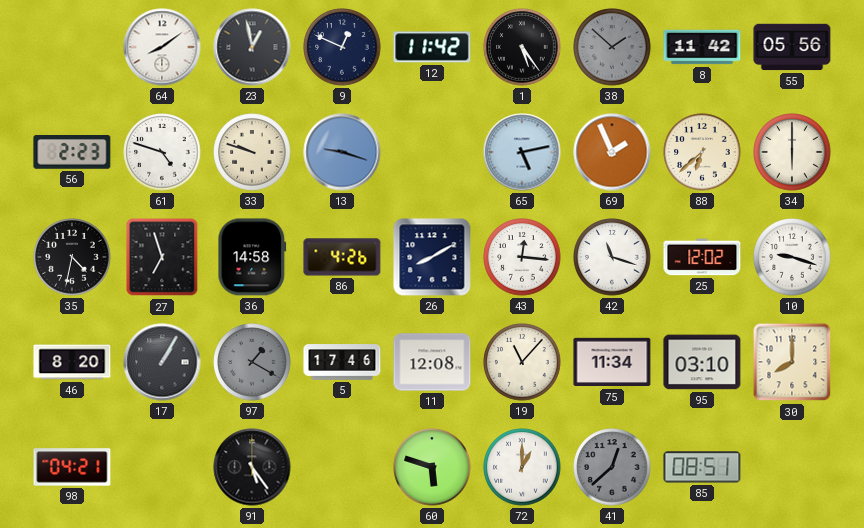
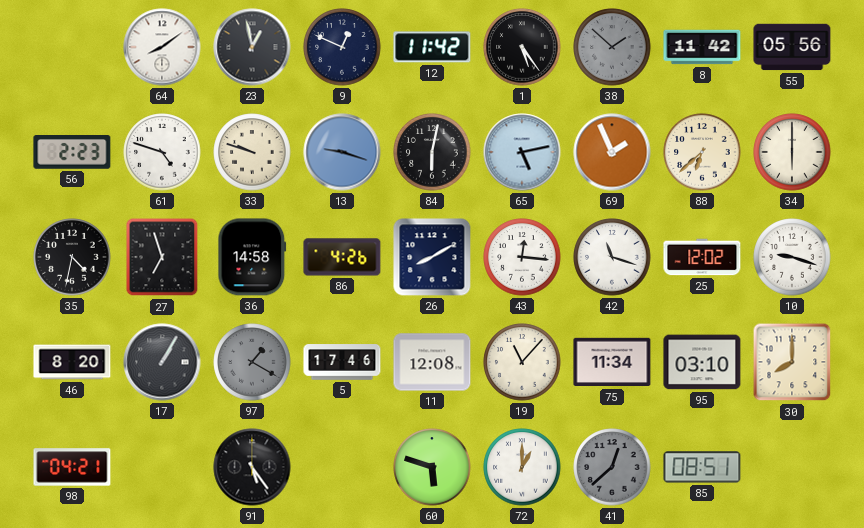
84: none -> 6:02 (432, 152)
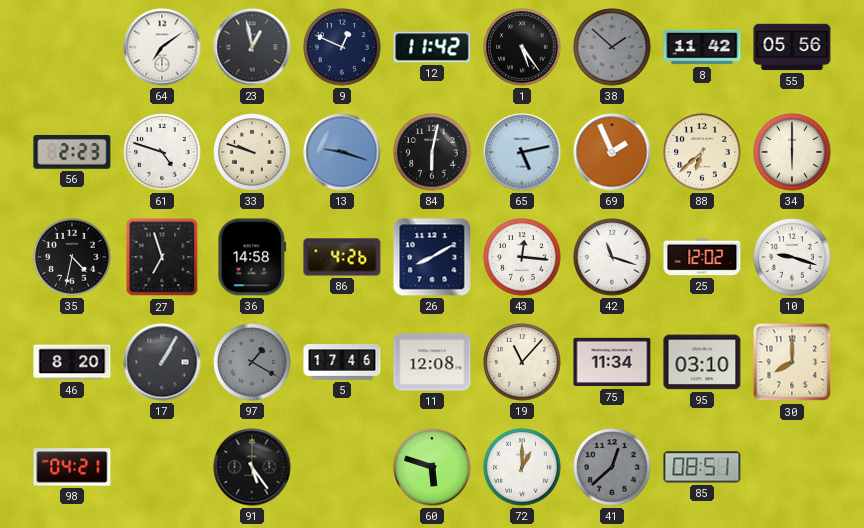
64: 8:09 -> 7:09 (162, 47)
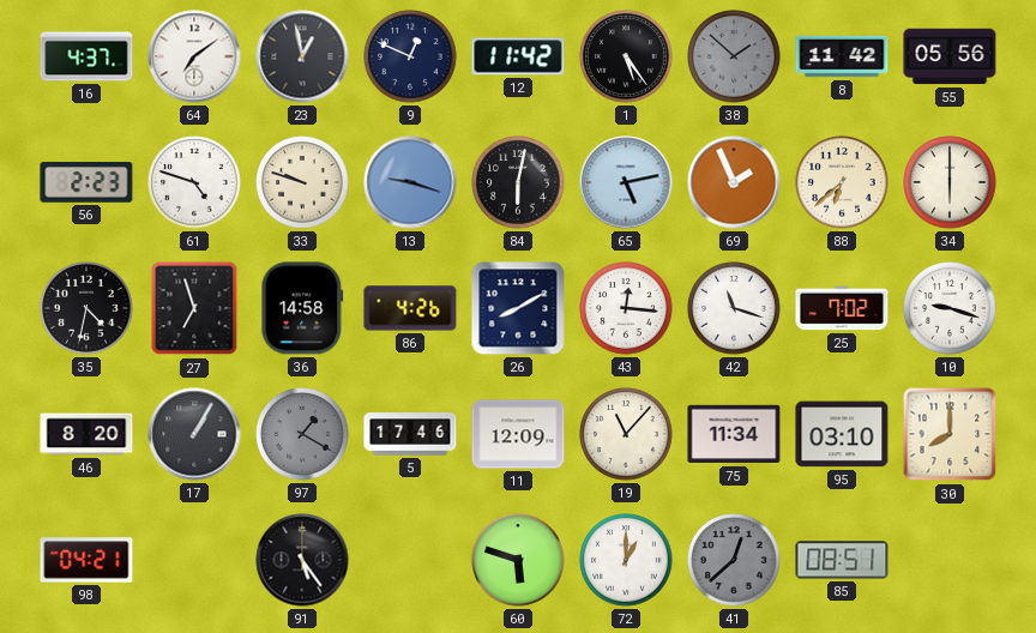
16: none -> 4:37 (86, 56)
25: 12:02 -> 7:02 (842, 308)
11: 12:08 -> 12:09 (518, 434)
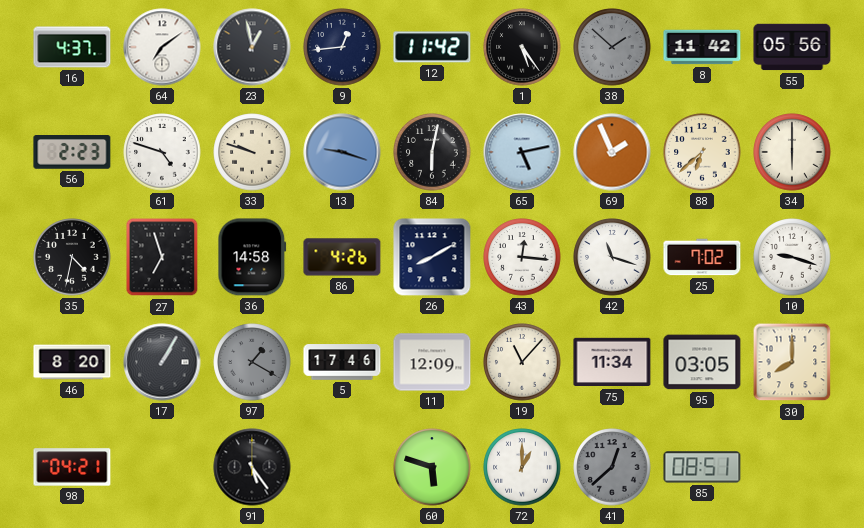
9: 12:49 -> 12:44 (342, 47)
95: 03:10 -> 03:05 (702, 362)
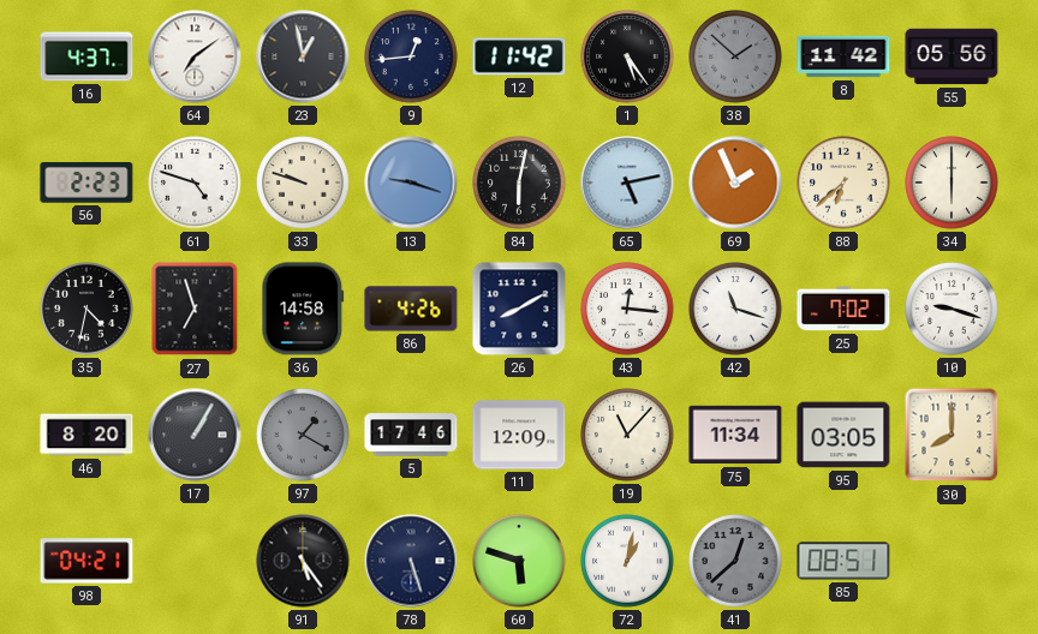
78: none -> 5:27 (411, 561)
72: 1:00 -> 1:02 (627, 561)
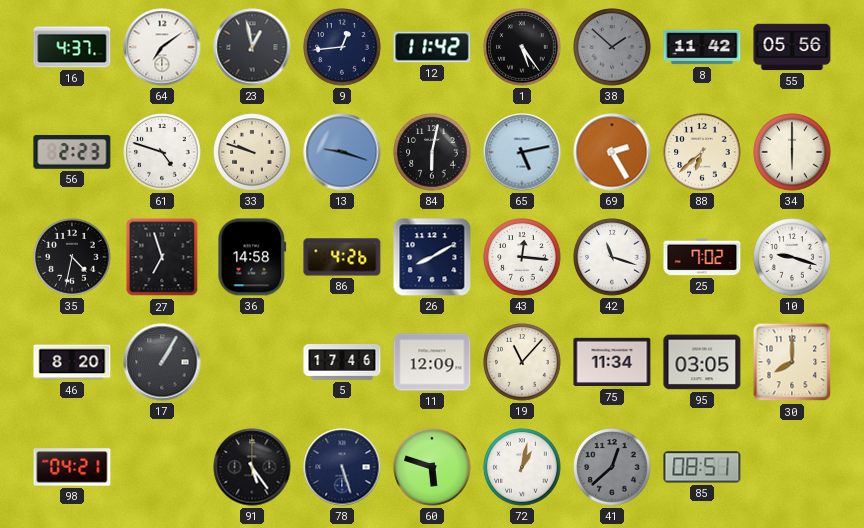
69: 1:56 -> 2:25 (612, 152)
97: 1:20 -> none (303, 435)
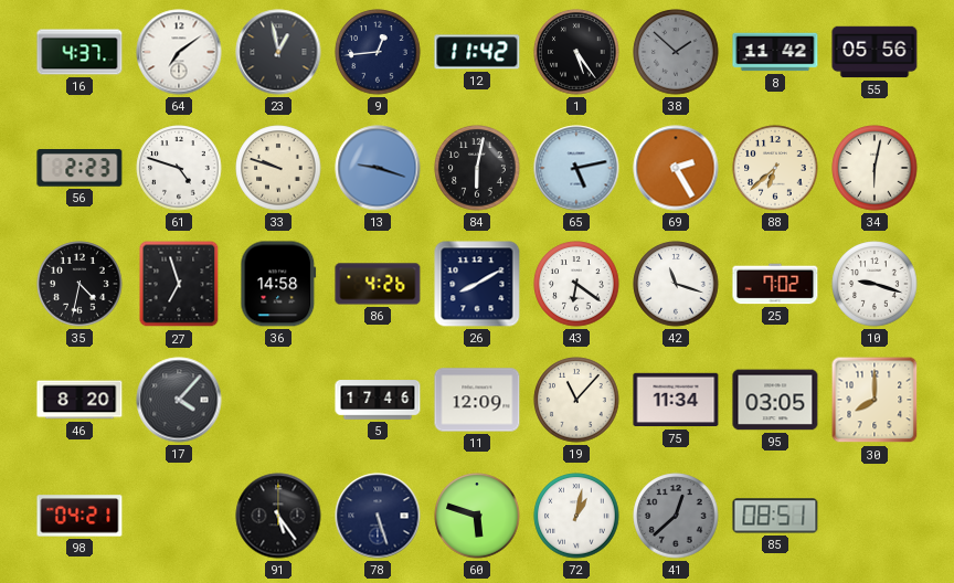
34: 6:00 -> 6:02 (875, 168)
43: 12:16 -> 6:21 (576, 284)
17: 1:05 -> 4:07 (179, 400)
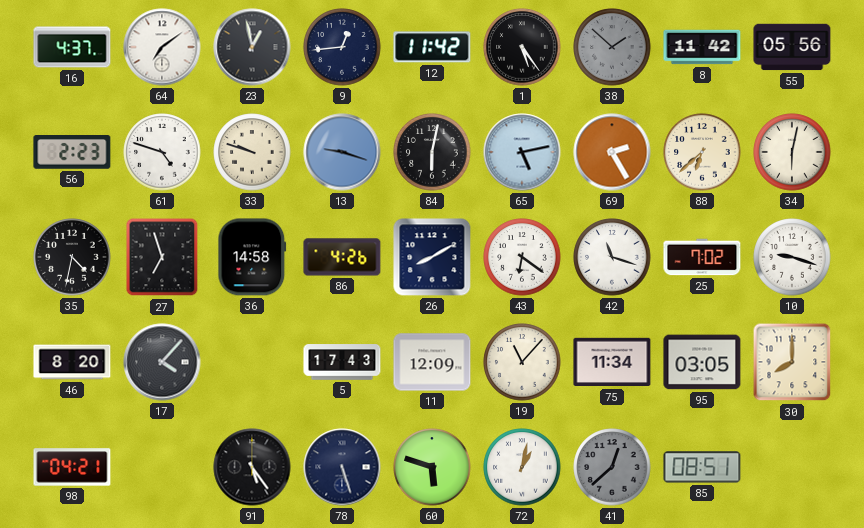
5: 17:46 -> 17:43 (342, 362)
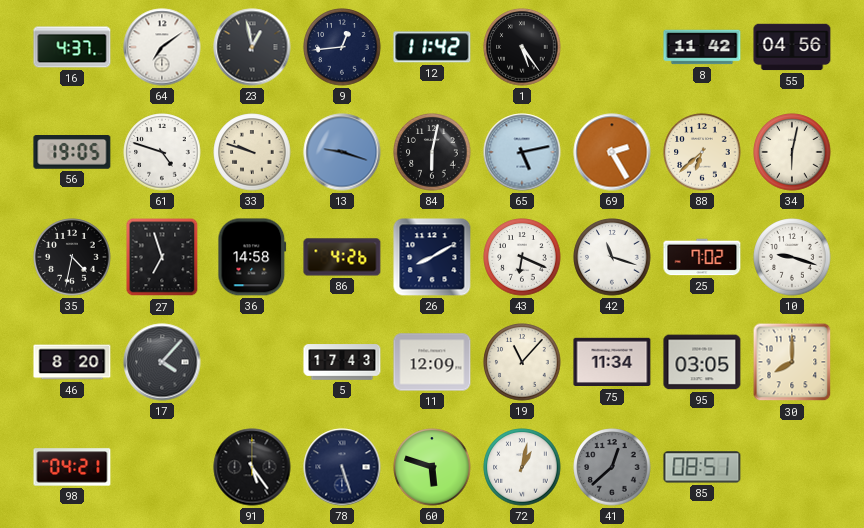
38: 1:52 -> none (612, 47)
55: 05:56 -> 04:56 (792, 47)
56: 2:23 -> 19:05 (72, 152)
43: 6:21 -> 6:19 (522, 257)
